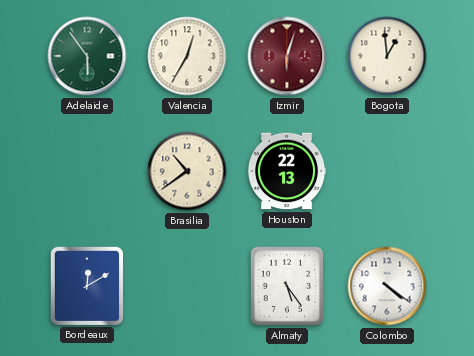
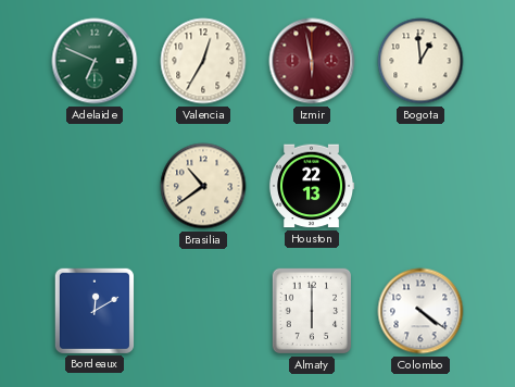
Adelaide: 5:54 -> 6:49 (95, 61)
Izmir: 6:03 -> 5:58 (312, 61)
Almaty: 5:24 -> 6:00 (312, 311)
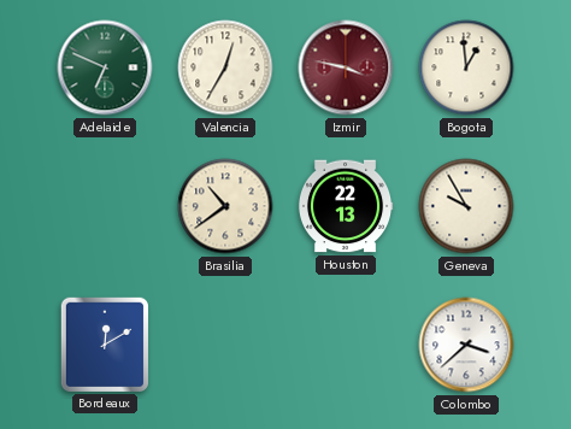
Izmir: 5:58 -> 3:47 (346, 67)
Geneva: none -> 9:55 (466, 206)
Almaty: 6:00 -> none (312, 311)
Colombo: 4:21 -> 3:38 (466, 345)
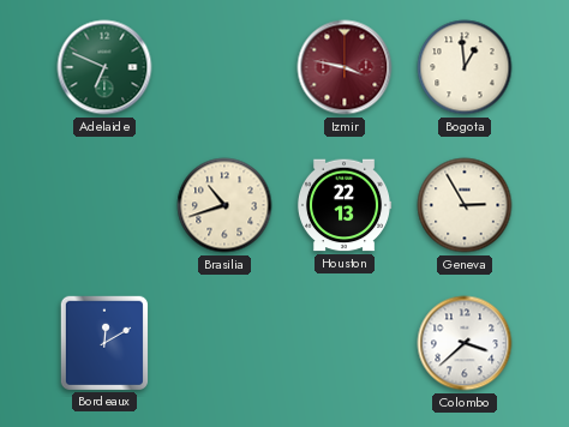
Valencia: 12:35 -> none (225, 67)
Brasilia: 10:39 -> 10:42 (224, 205)
Geneva: 9:55 -> 2:55 (465, 205)
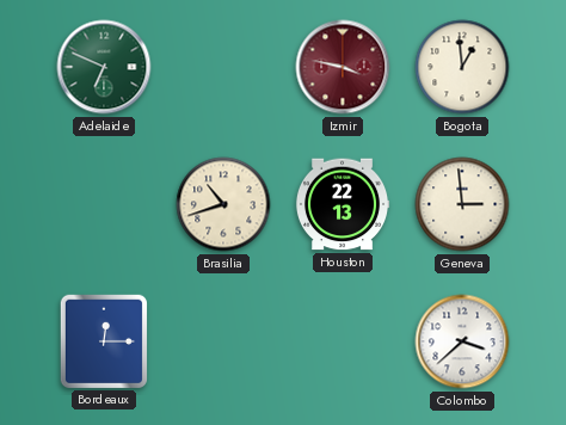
Geneva: 2:55 -> 2:59 (462, 204)
Bordeaux: 12:10 -> 12:15 (104, 340)
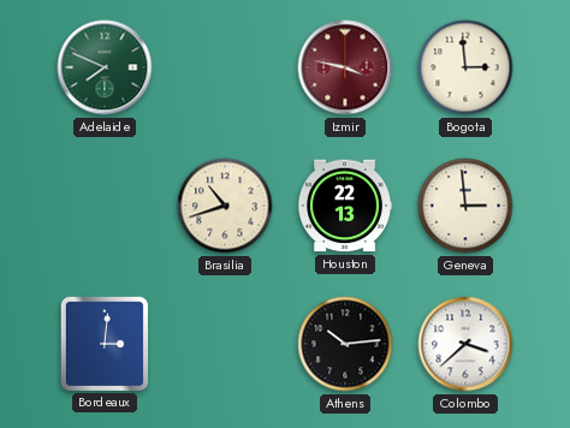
Adelaide: 6:49 -> 7:49 (105, 67)
Bogota: 12:59 -> 2:59 (465, 67)
Bordeaux: 12:15 -> 3:01 (105, 343)
Athens: none -> 10:14 (345, 344)
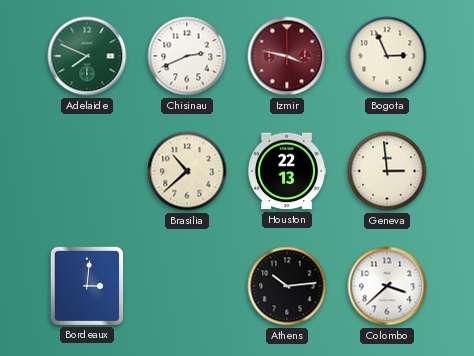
Chisinau: none -> 2:41 (187, 56)
Bogota: 2:59 -> 2:56 (387, 56)
Brasilia: 10:42 -> 10:38 (187, 171)
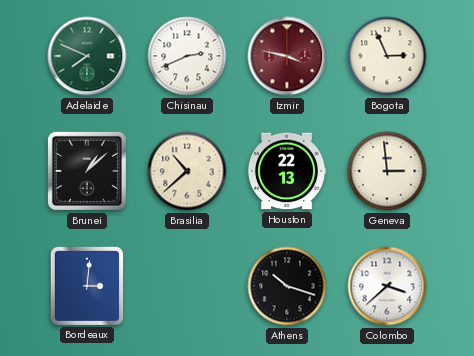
Brunei: none -> 1:08 (87, 171)
Athens: 10:14 -> 10:18 (287, 286)
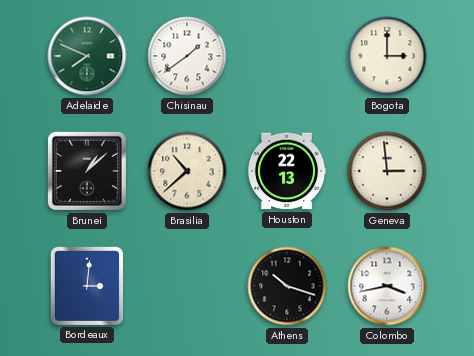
Chisinau: 2:41 -> 1:39 (187, 56)
Izmir: 3:47 -> none (287, 56)
Bogota: 2:56 -> 3:00 (387, 56)
Colombo: 3:38 -> 3:43 (387, 286)
